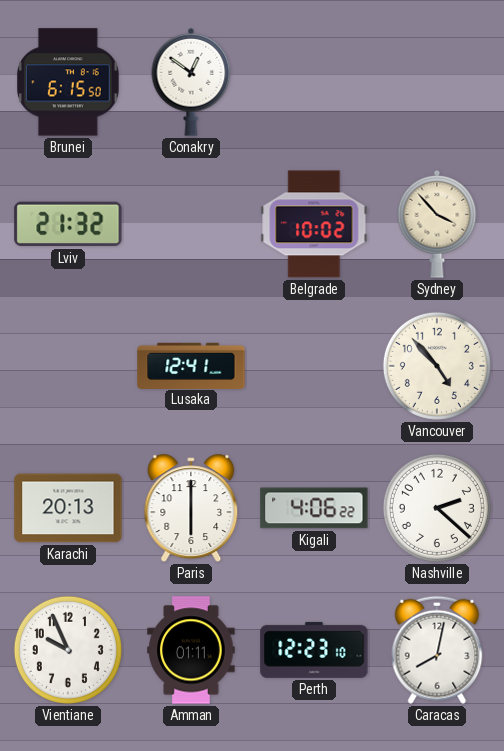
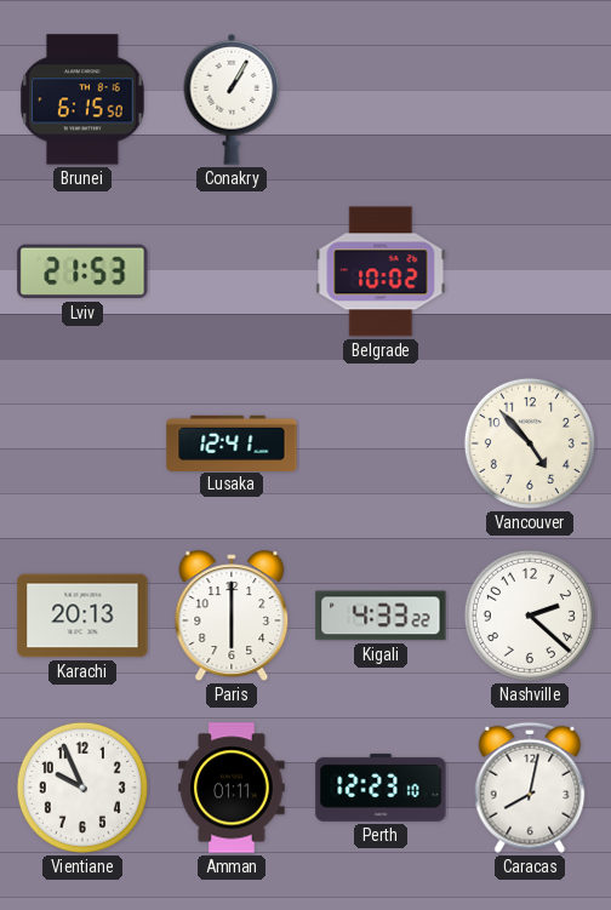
Conakry: 12:51 -> 1:05 (232, 99)
Lviv: 21:32 -> 21:53 (82, 271)
Sydney: 3:53 -> none (437, 224)
Kigali: 4:06 -> 4:33 (381, 616)
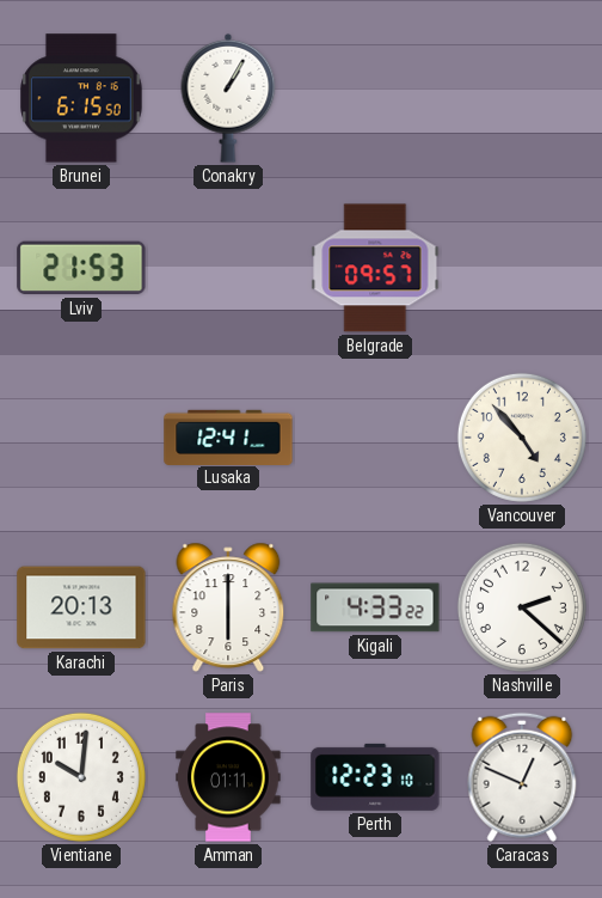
Belgrade: 10:02 -> 09:57 (375, 268)
Vientiane: 9:56 -> 10:01 (81, 777)
Caracas: 8:02 -> 12:49 (522, 777)
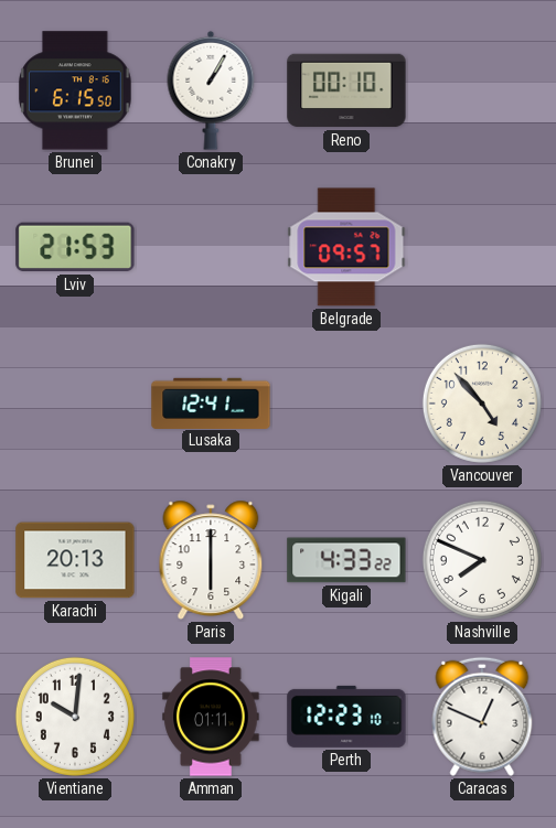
Reno: none -> 00:10 (346, 90)
Nashville: 2:22 -> 7:49 (482, 560)
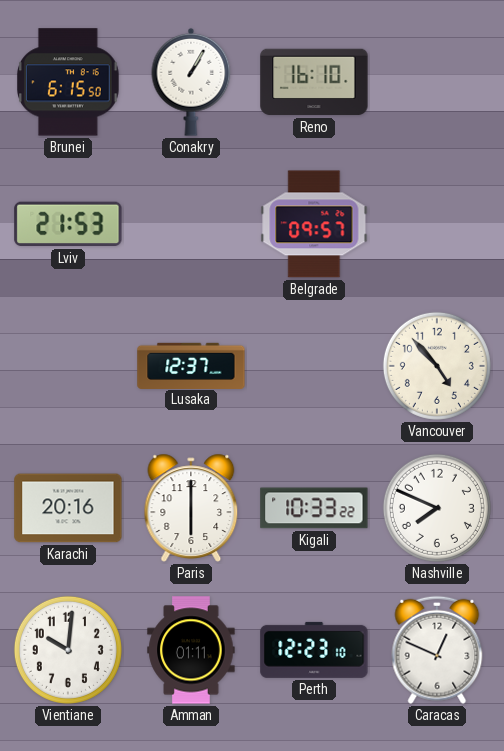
Reno: 00:10 -> 16:10 (314, 82)
Lusaka: 12:41 -> 12:37 (191, 365)
Karachi: 20:13 -> 20:16 (68, 508)
Kigali: 4:33 -> 10:33 (314, 508)
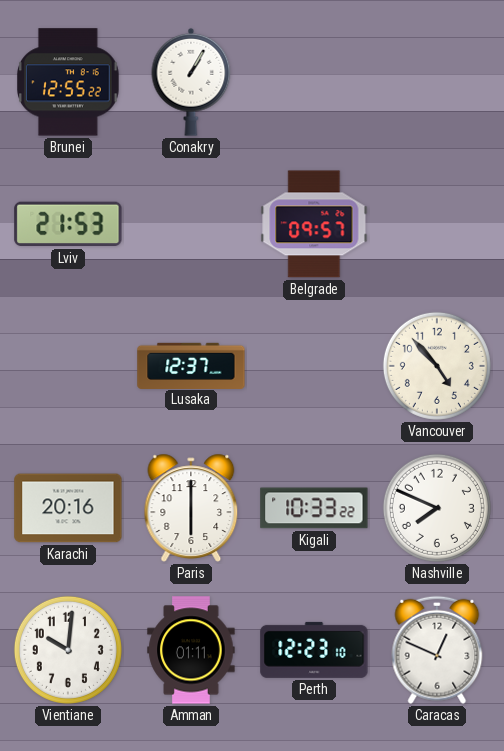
Brunei: 6:15 -> 12:55 (69, 82)
Reno: 16:10 -> none (314, 82)
